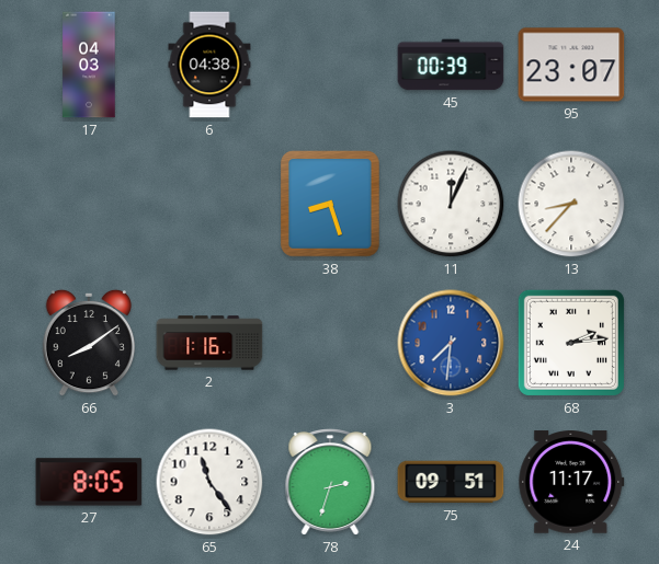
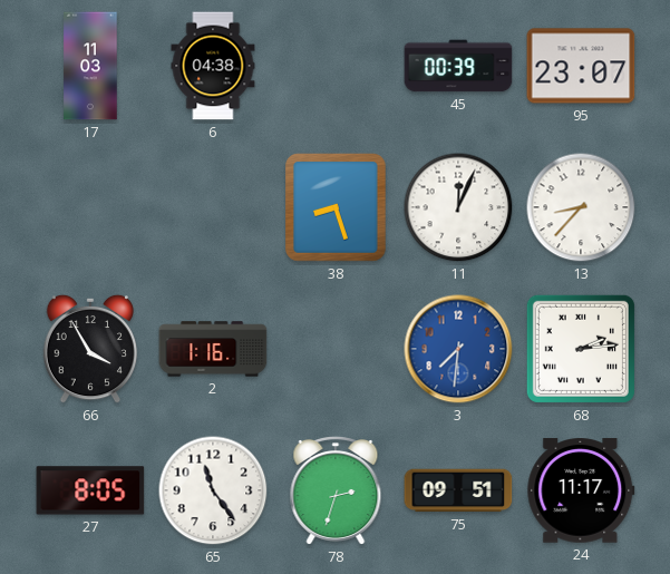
17: 04:03 -> 11:03 (90, 66)
66: 8:09 -> 3:55 (90, 349)
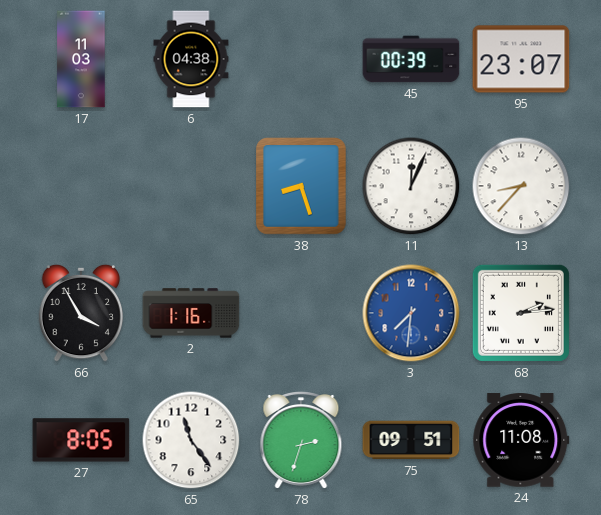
24: 11:17 -> 11:08 (521, 440)
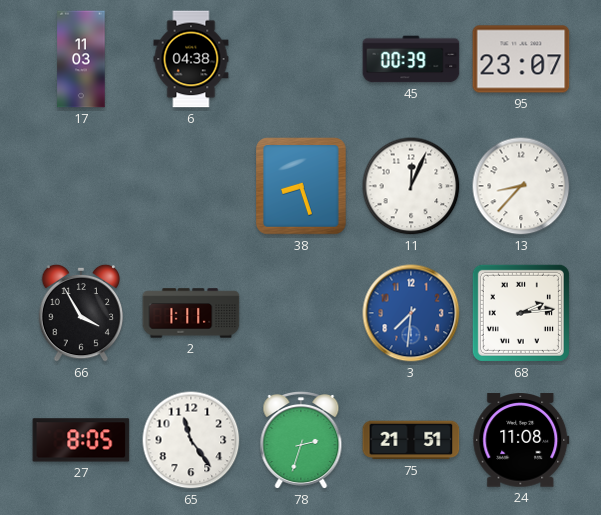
2: 1:16 -> 1:11 (191, 313)
75: 09:51 -> 21:51 (411, 440)
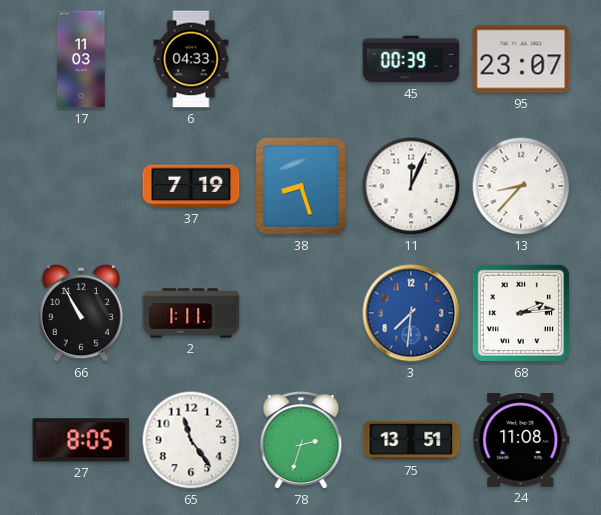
6: 04:38 -> 04:33 (191, 59)
37: none -> 7:19 (191, 186)
66: 3:55 -> 10:55 (81, 313)
75: 21:51 -> 13:51 (411, 440)
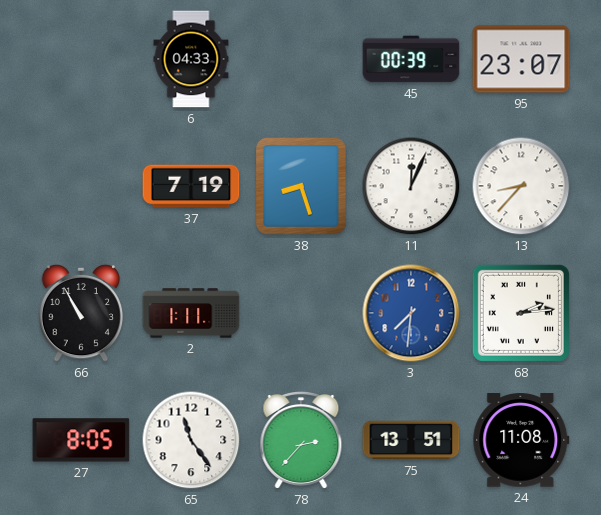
17: 11:03 -> none (81, 59)
78: 2:33 -> 2:37 (301, 441)
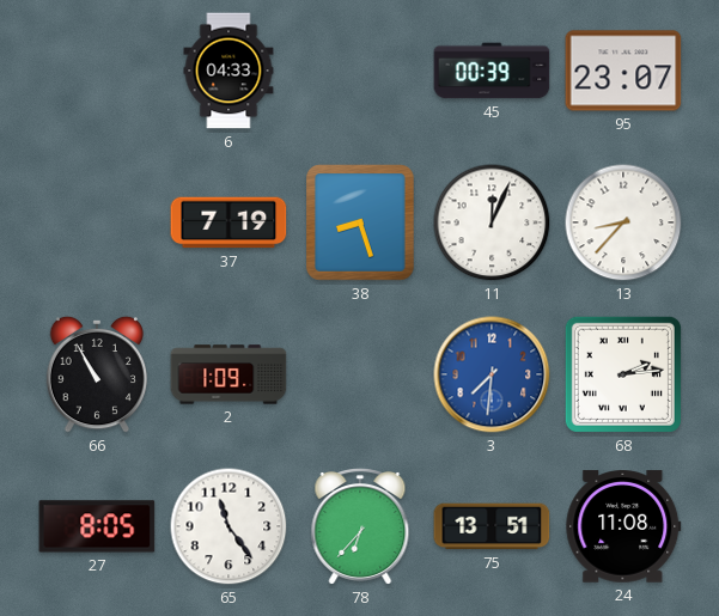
2: 1:11 -> 1:09 (229, 374)
78: 2:37 -> 6:37 (360, 527)
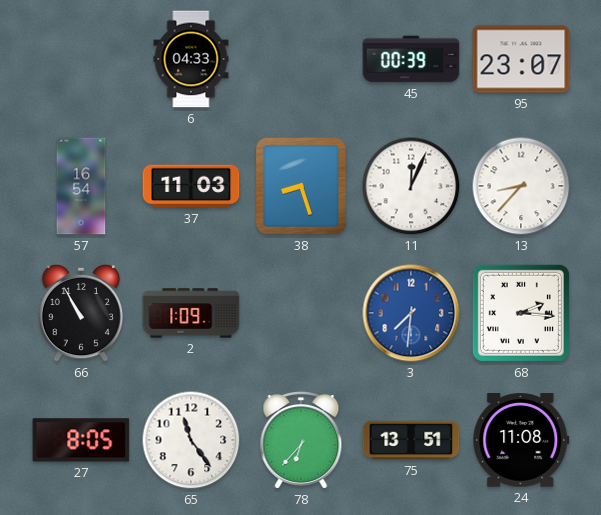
57: none -> 16:54 (81, 186)
37: 7:19 -> 11:03 (191, 186)
68: 2:14 -> 2:16 (521, 313)
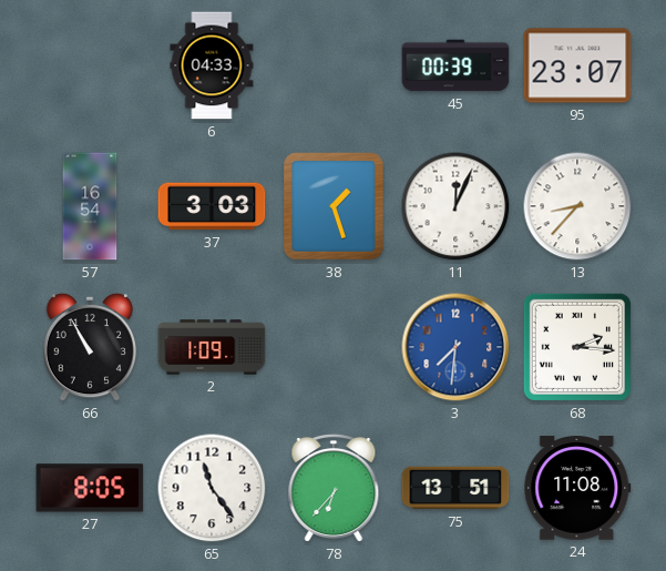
37: 11:03 -> 3:03 (212, 206)
38: 8:27 -> 1:27 (335, 207)
